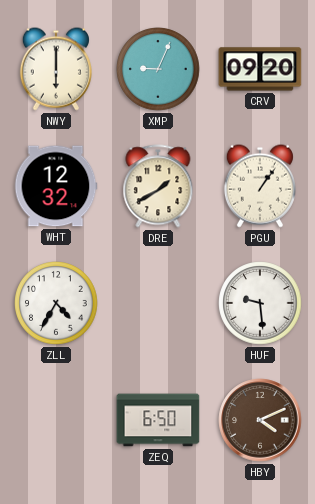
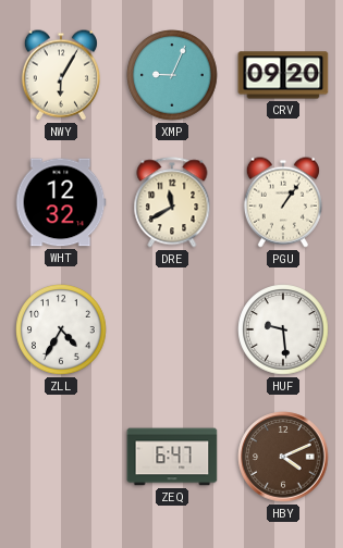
NWY: 6:00 -> 6:05 (61, 75)
DRE: 1:40 -> 11:40 (172, 202)
ZEQ: 6:50 -> 6:47 (172, 457)
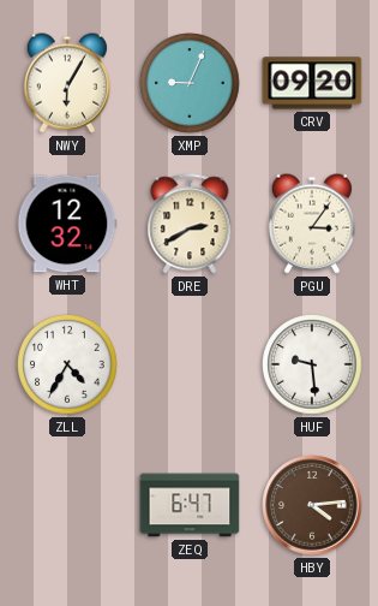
DRE: 11:40 -> 2:40 (190, 224)
PGU: 1:06 -> 3:06 (312, 224)
HBY: 4:11 -> 4:14 (312, 505)
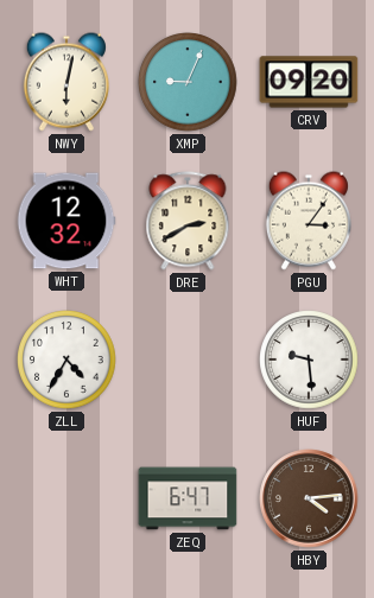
NWY: 6:05 -> 6:02 (66, 82)
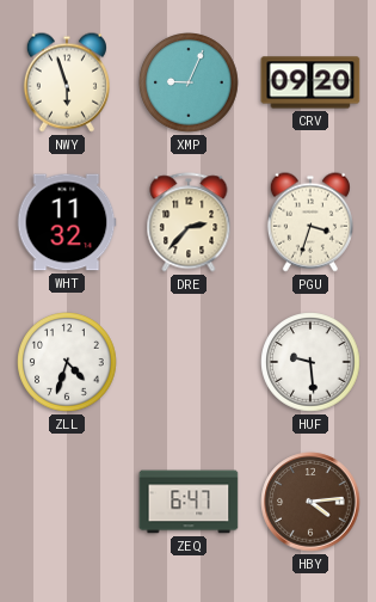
NWY: 6:02 -> 5:57 (67, 82)
WHT: 12:32 -> 11:32 (67, 222)
DRE: 2:40 -> 2:37 (189, 222)
PGU: 3:06 -> 3:33 (310, 222)
ZLL: 4:35 -> 4:33 (67, 362)
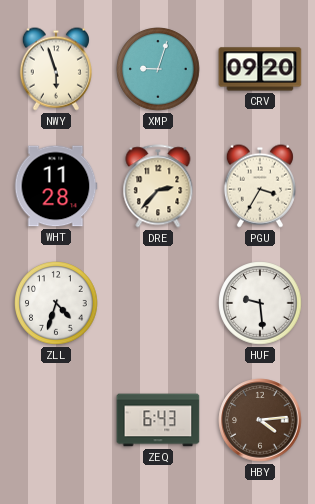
XMP: 9:04 -> 9:03 (158, 69)
WHT: 11:32 -> 11:28 (56, 186)
PGU: 3:33 -> 3:35 (260, 186)
ZEQ: 6:47 -> 6:43 (158, 420)
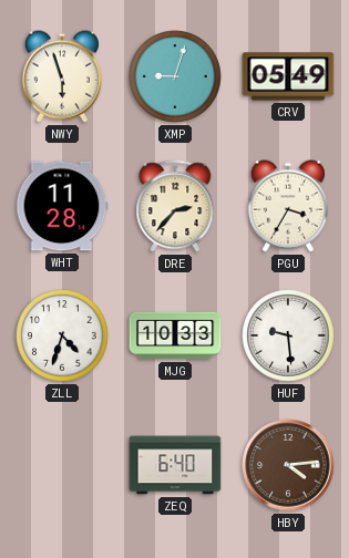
CRV: 09:20 -> 05:49 (288, 76)
MJG: none -> 10:33 (175, 335)
ZEQ: 6:43 -> 6:40 (175, 465)
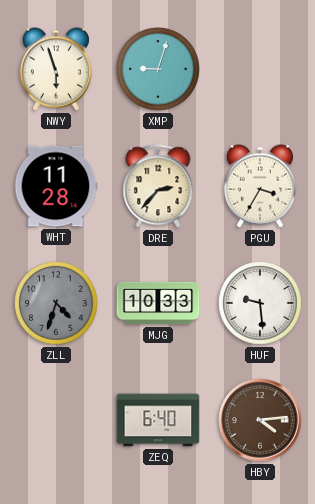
CRV: 05:49 -> none (288, 76)
ZLL dial: white -> grey (56, 303)
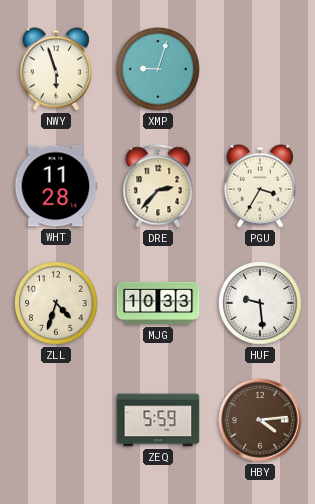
ZLL dial: grey -> cream (56, 303)
ZEQ: 6:40 -> 5:59 (158, 420)
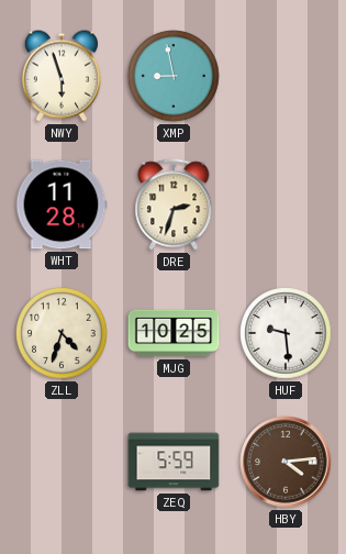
XMP: 9:03 -> 8:58 (174, 76)
DRE: 2:37 -> 2:33 (174, 204)
PGU: 3:35 -> none (260, 186)
MJG: 10:33 -> 10:25 (174, 333)
